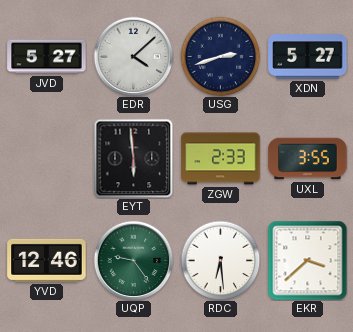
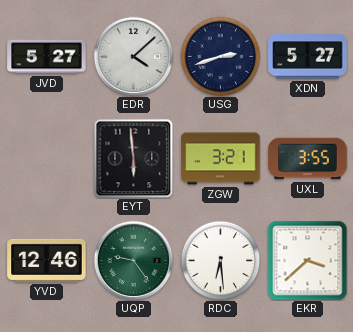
ZGW: 2:33 -> 3:21 (221, 159)
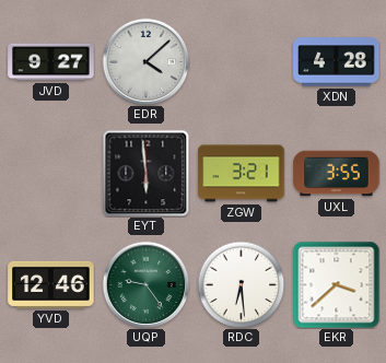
JVD: 5:27 -> 9:27 (51, 62)
USG: 2:42 -> none (220, 56)
XDN: 5:27 -> 4:28 (337, 62)
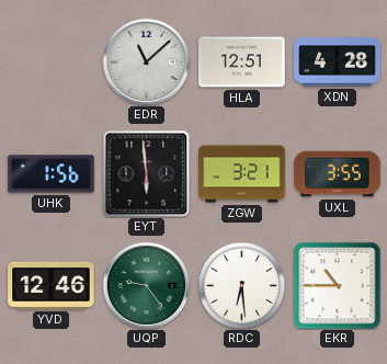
JVD: 9:27 -> none (51, 62)
EDR: 4:08 -> 11:08 (146, 61)
HLA: none -> 12:51 (242, 62)
UHK: none -> 1:56 (52, 174)
EKR: 3:38 -> 10:45 (337, 285)
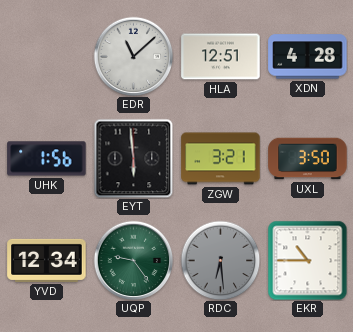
UXL: 3:55 -> 3:50 (308, 159)
YVD: 12:46 -> 12:34 (47, 260)
RDC dial: white -> grey (220, 260)
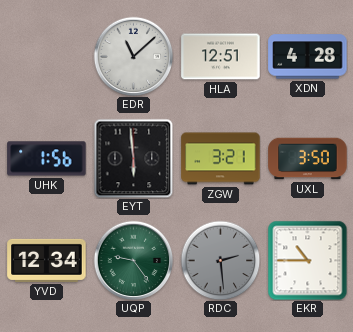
RDC: 6:29 -> 2:29 (220, 260)
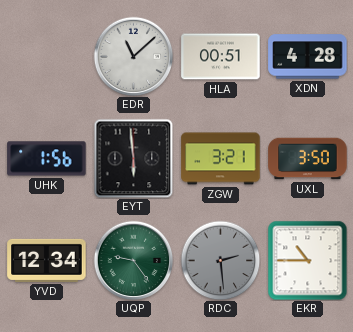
HLA: 12:51 -> 00:51 (221, 57)
